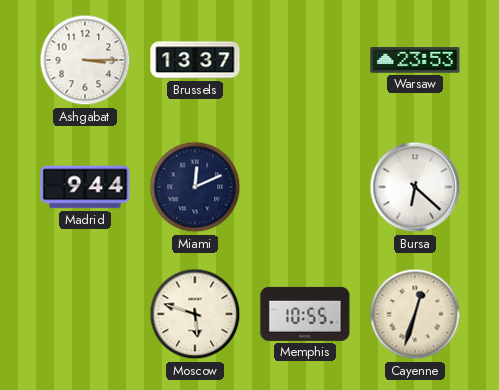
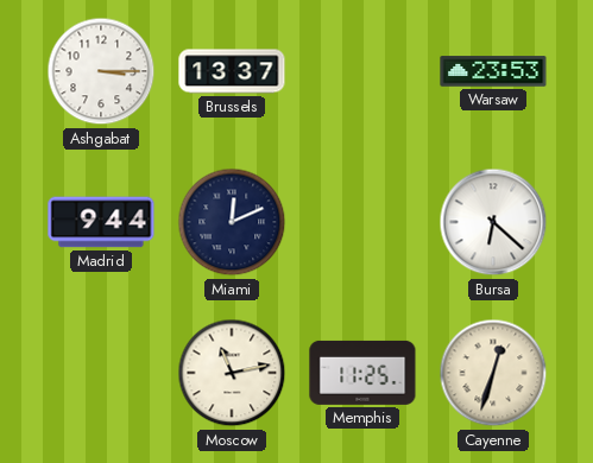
Moscow: 5:48 -> 11:13 (232, 373)
Memphis: 10:55 -> 11:25 (362, 373)
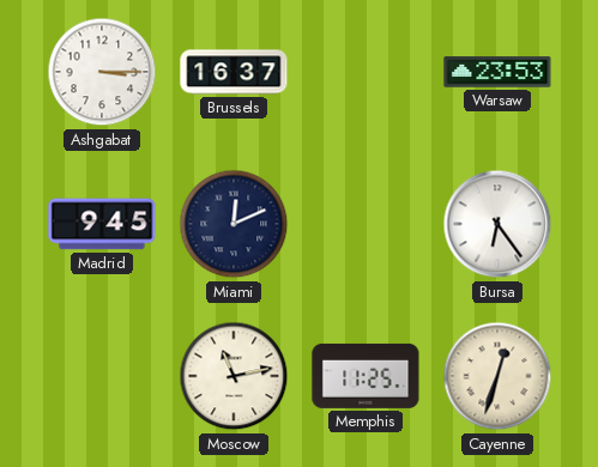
Brussels: 13:37 -> 16:37 (234, 72)
Madrid: 9:44 -> 9:45 (102, 224)
Bursa: 6:22 -> 6:24 (497, 224)
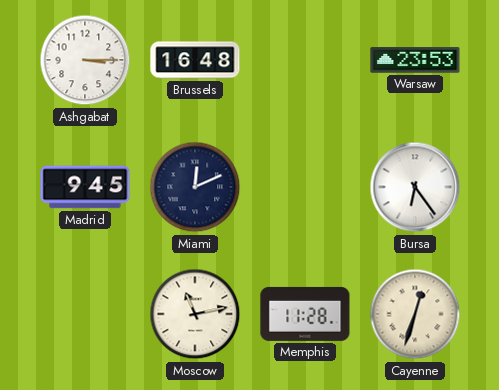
Brussels: 16:37 -> 16:48 (195, 60)
Memphis: 11:25 -> 11:28 (305, 314)
